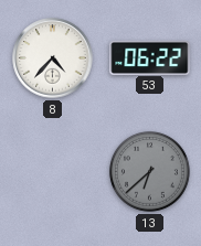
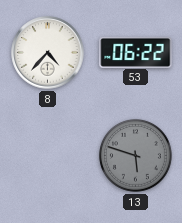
13: 6:38 -> 5:48 (135, 155)
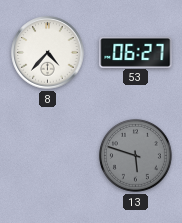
53: 06:22 -> 06:27 (136, 52)
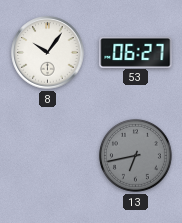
8: 4:37 -> 10:06 (48, 53)
13: 5:48 -> 6:43 (135, 155)
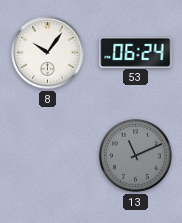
53: 06:27 -> 06:24 (136, 52)
13: 6:43 -> 11:11 (135, 155)
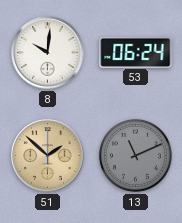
8: 10:06 -> 10:01 (48, 53)
51: none -> 1:52 (48, 156)
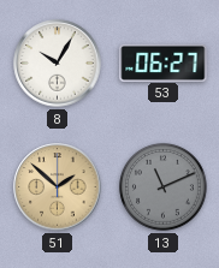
8: 10:01 -> 10:05 (58, 64)
53: 06:24 -> 06:27 (164, 62)
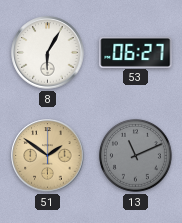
8: 10:05 -> 6:05 (48, 53)
51: 1:52 -> 1:51 (48, 156)
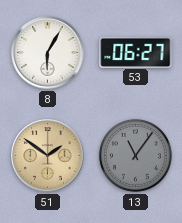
13: 11:11 -> 11:06 (135, 155)
